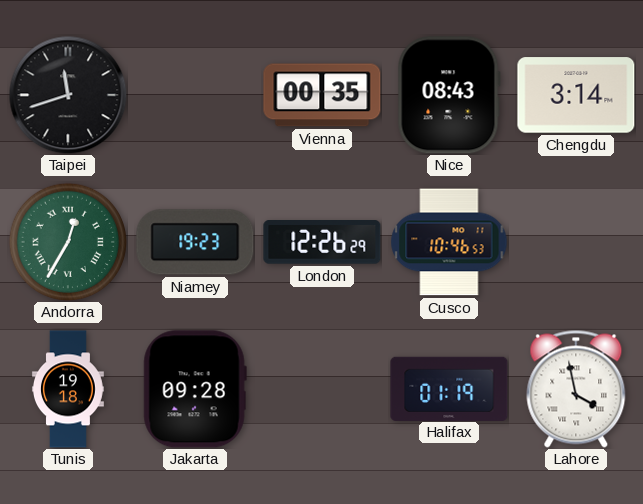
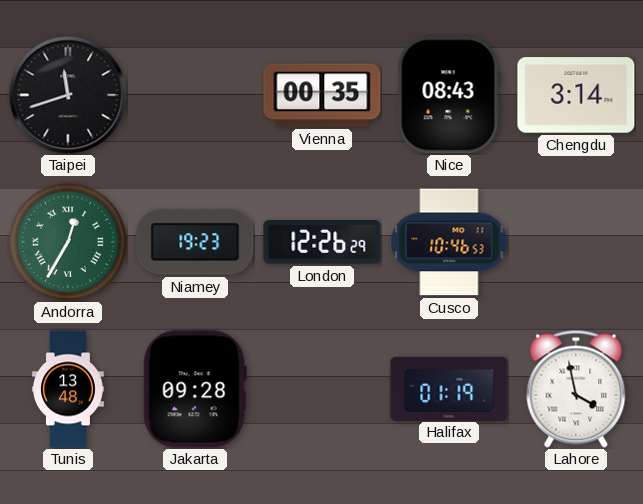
Tunis: 19:18 -> 13:48 (68, 389)
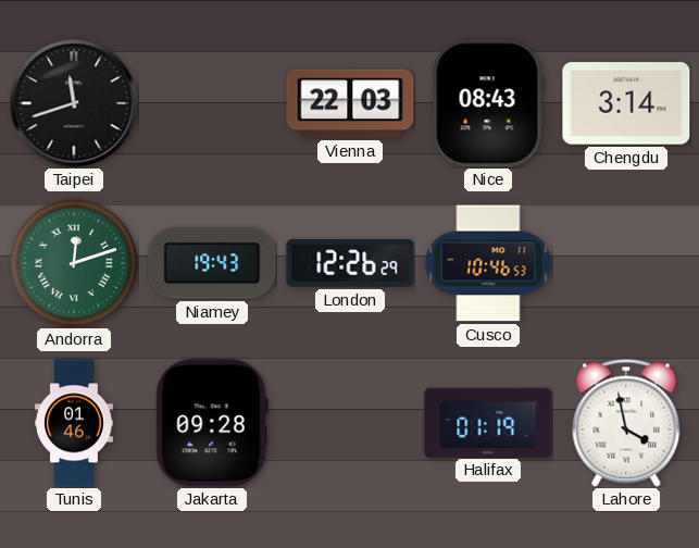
Vienna: 00:35 -> 22:03 (350, 103)
Andorra: 12:35 -> 12:12 (73, 262)
Niamey: 19:23 -> 19:43 (212, 263)
Tunis: 13:48 -> 01:46 (74, 423)
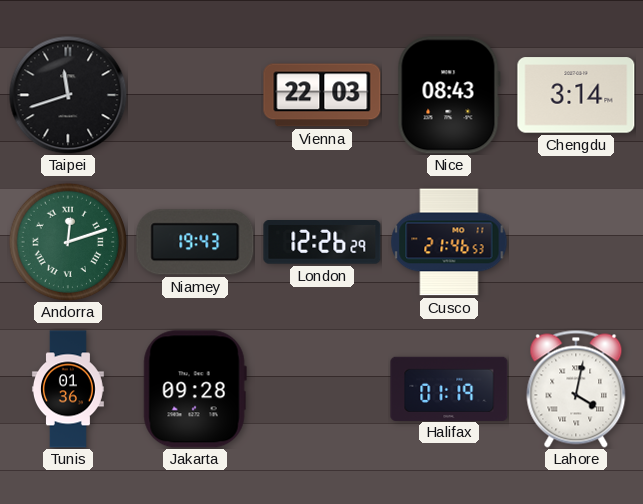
Cusco: 10:46 -> 21:46 (449, 242)
Tunis: 01:46 -> 01:36 (68, 389)
Lahore: 3:58 -> 4:02 (576, 389)
